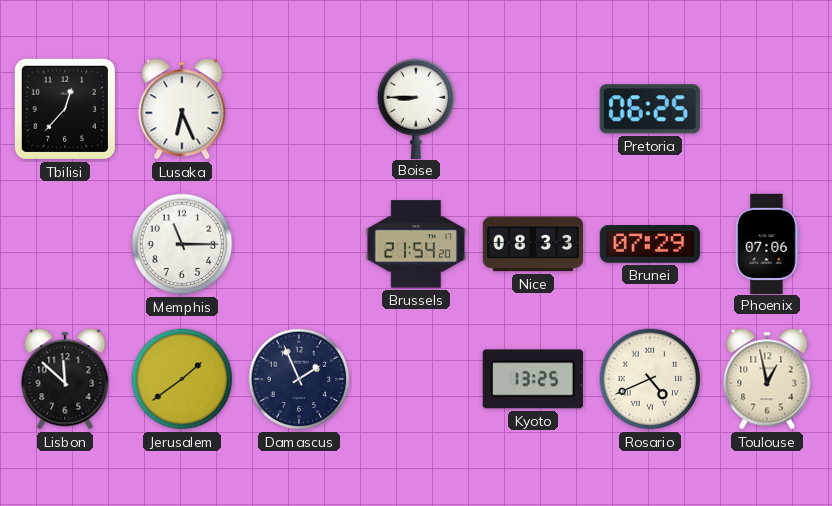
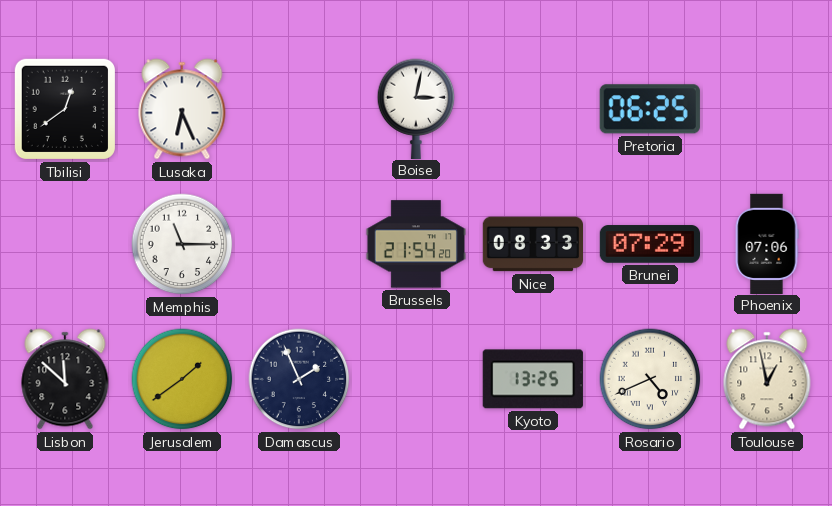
Tbilisi: 12:37 -> 12:39 (65, 109)
Boise: 8:45 -> 3:02 (416, 108)
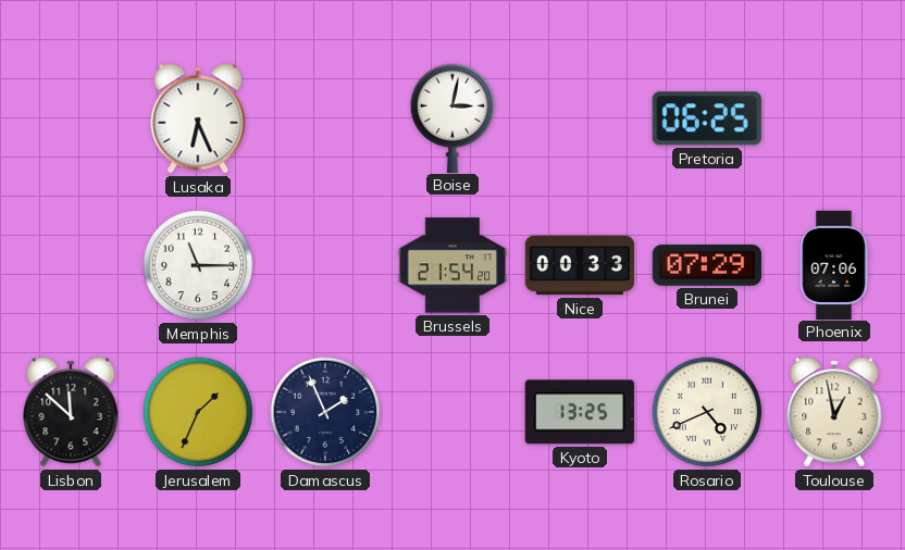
Tbilisi: 12:39 -> none (65, 109)
Nice: 08:33 -> 00:33 (579, 265)
Jerusalem: 1:39 -> 1:34 (198, 412)
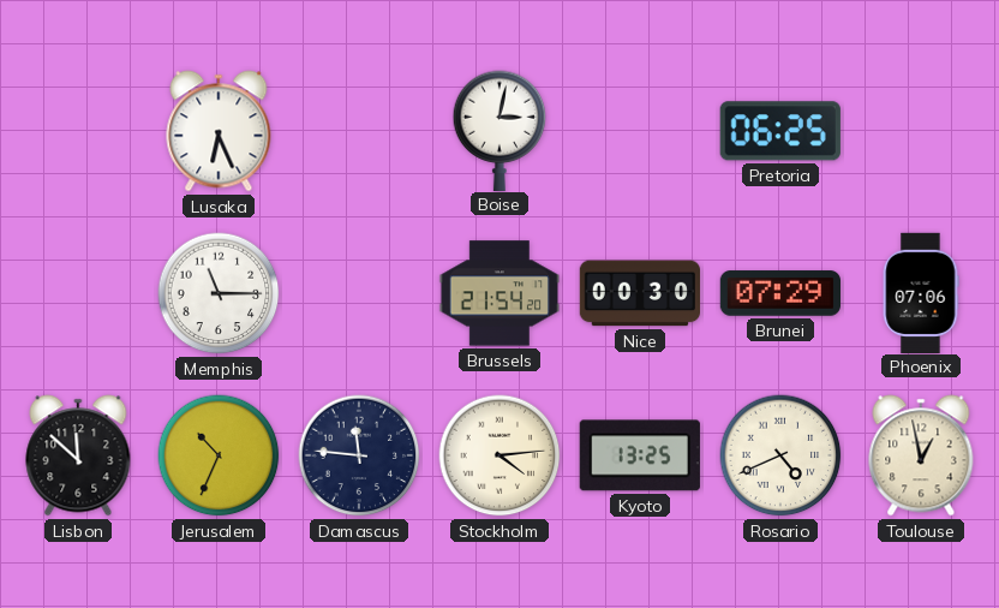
Nice: 00:33 -> 00:30 (639, 293)
Jerusalem: 1:34 -> 10:34 (219, 455)
Damascus: 1:56 -> 11:46 (359, 455)
Stockholm: none -> 4:14 (499, 455)
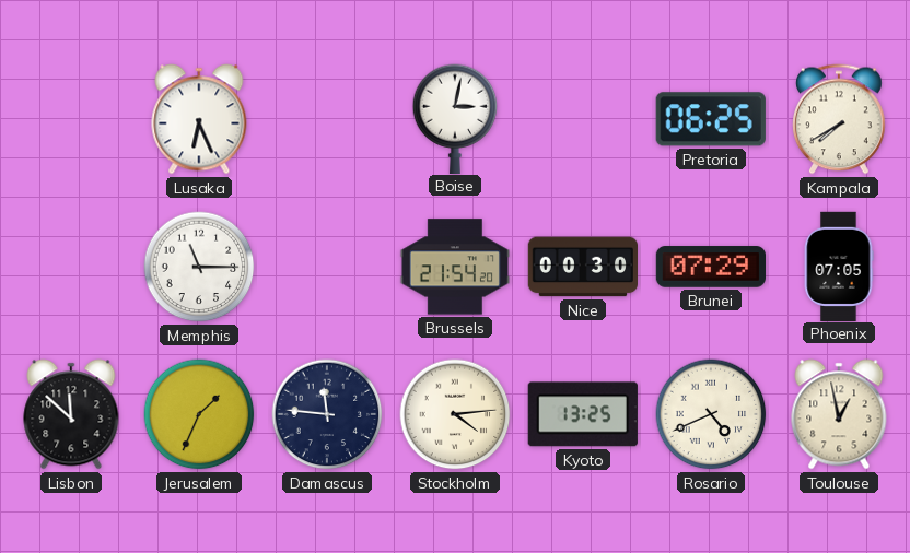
Kampala: none -> 7:40 (840, 119)
Phoenix: 07:06 -> 07:05 (839, 266)
Jerusalem: 10:34 -> 1:34 (199, 414)
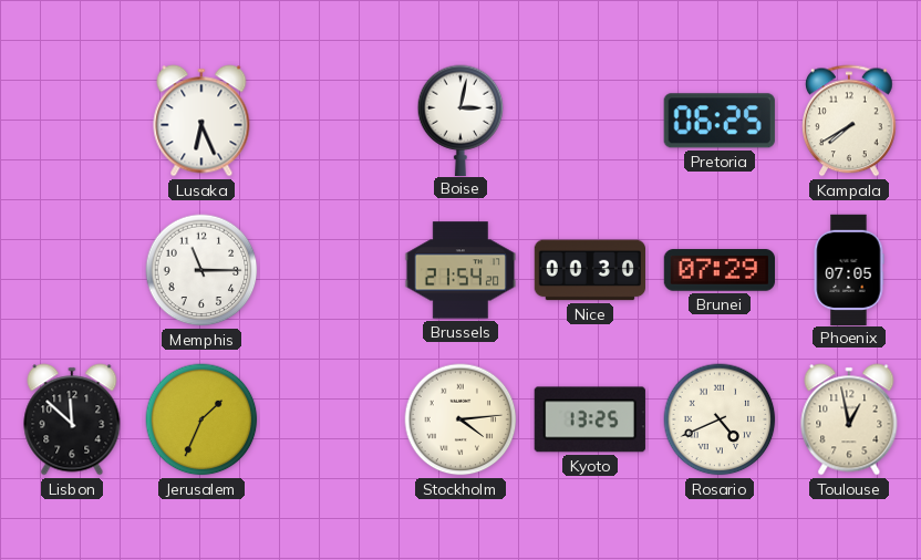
Damascus: 11:46 -> none (327, 414)
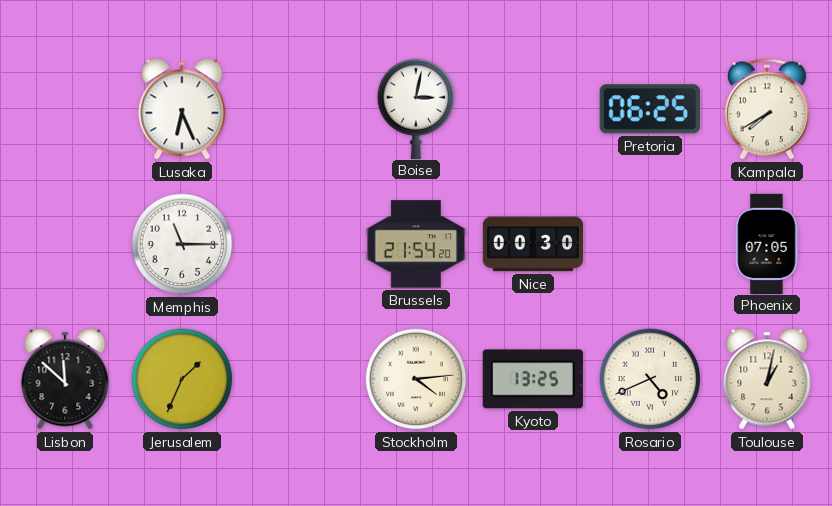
Brunei: 07:29 -> none (718, 270)
Toulouse: 12:58 -> 1:02 (767, 379)
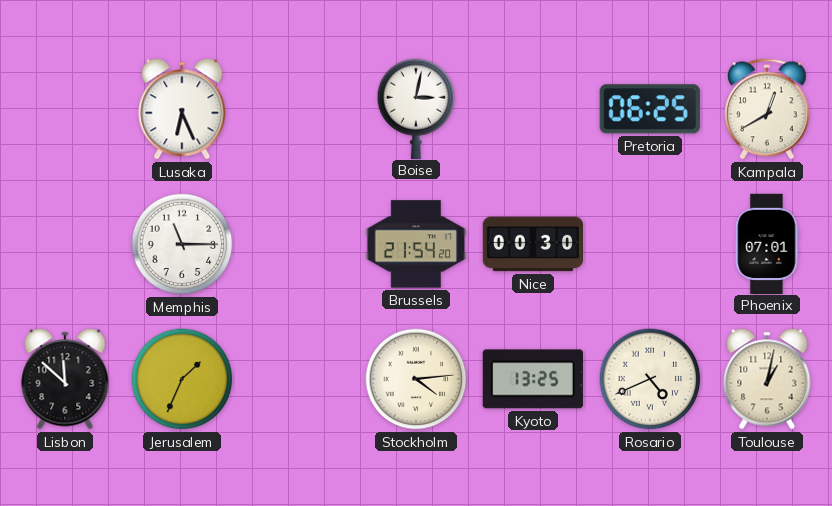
Kampala: 7:40 -> 12:40 (768, 109)
Phoenix: 07:05 -> 07:01 (767, 243)
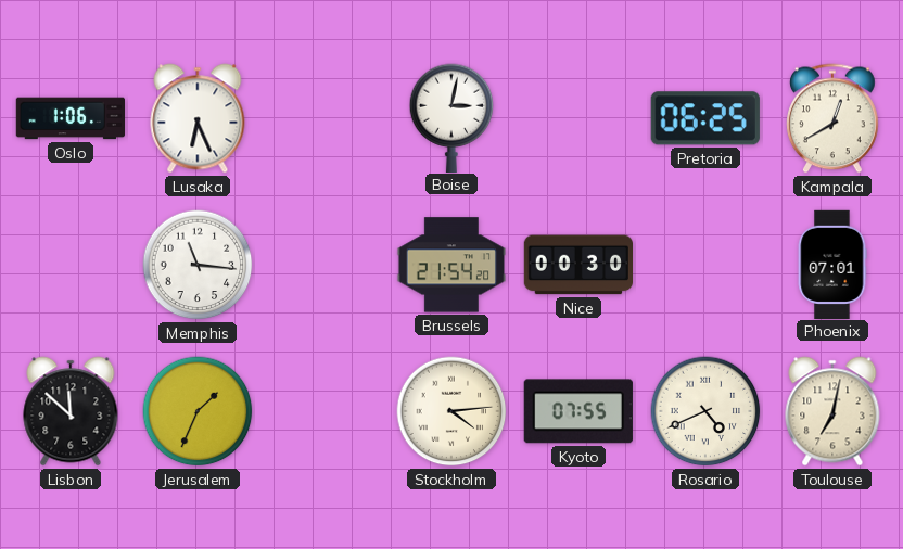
Oslo: none -> 1:06 (69, 118)
Memphis: 11:15 -> 11:16 (198, 265)
Kyoto: 13:25 -> 07:55 (578, 411)
Toulouse: 1:02 -> 7:02 (832, 411)
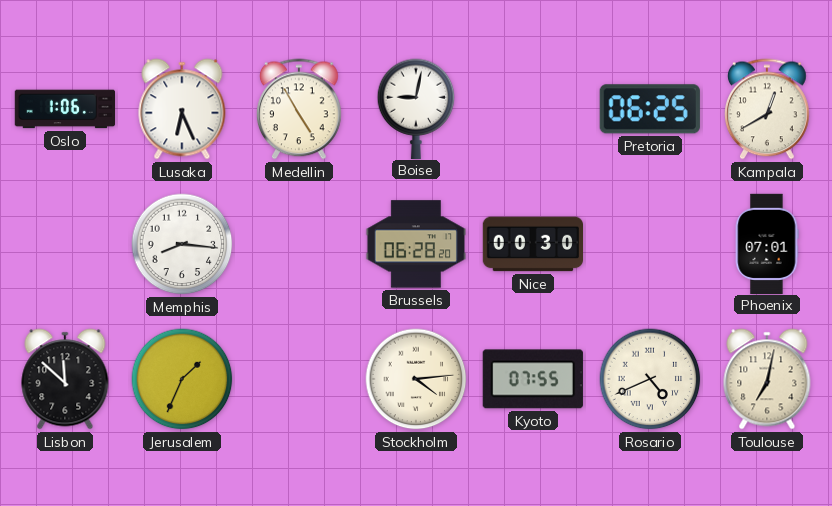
Medellin: none -> 4:55 (300, 109)
Boise: 3:02 -> 9:02 (416, 108)
Memphis: 11:16 -> 8:16 (182, 244)
Brussels: 21:54 -> 06:28 (415, 244)
